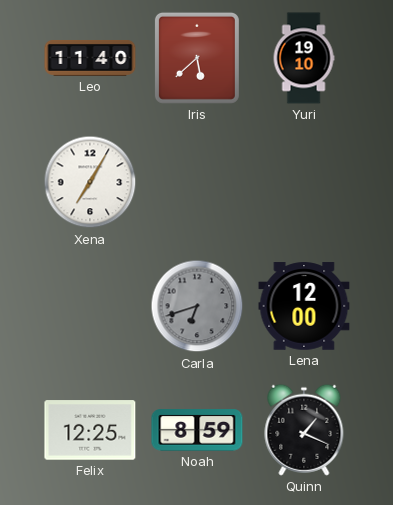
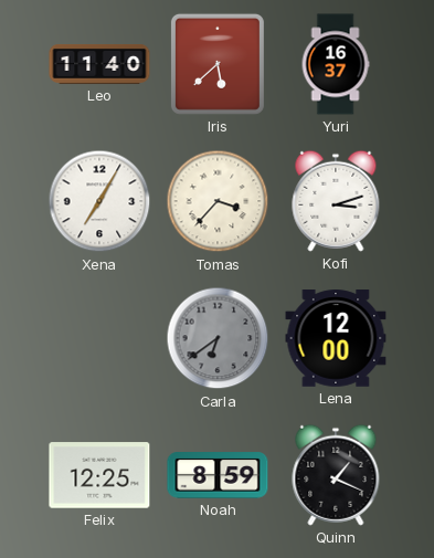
Yuri: 19:10 -> 16:37 (336, 64)
Tomas: none -> 3:37 (218, 201)
Kofi: none -> 3:12 (336, 201)
Carla: 6:42 -> 6:39 (218, 338)
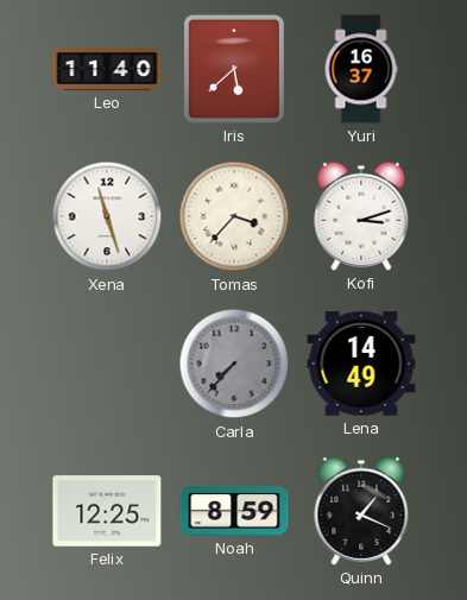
Xena: 7:05 -> 11:27 (107, 216)
Carla: 6:39 -> 7:37 (234, 364)
Lena: 12:00 -> 14:49 (361, 364)
